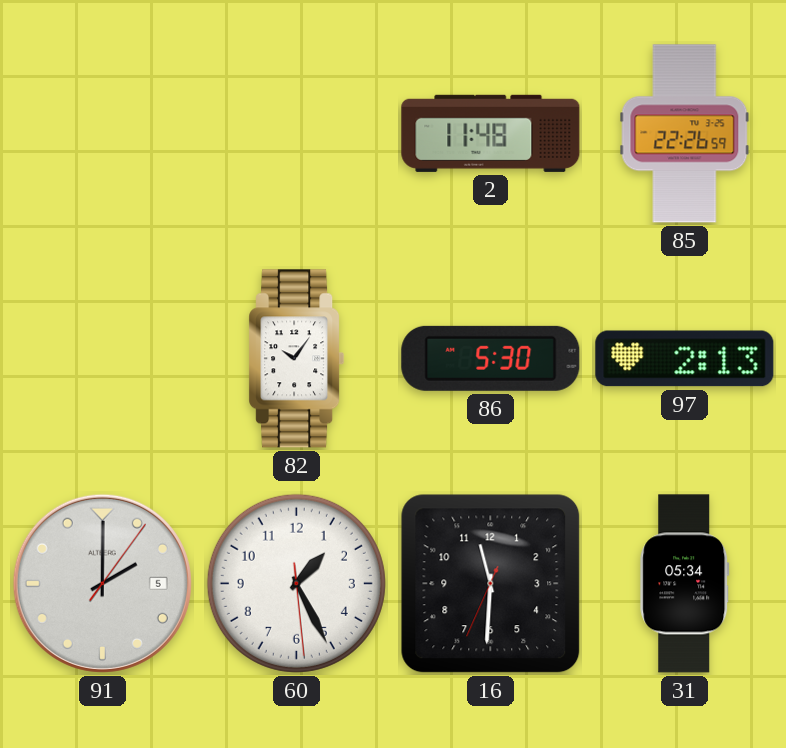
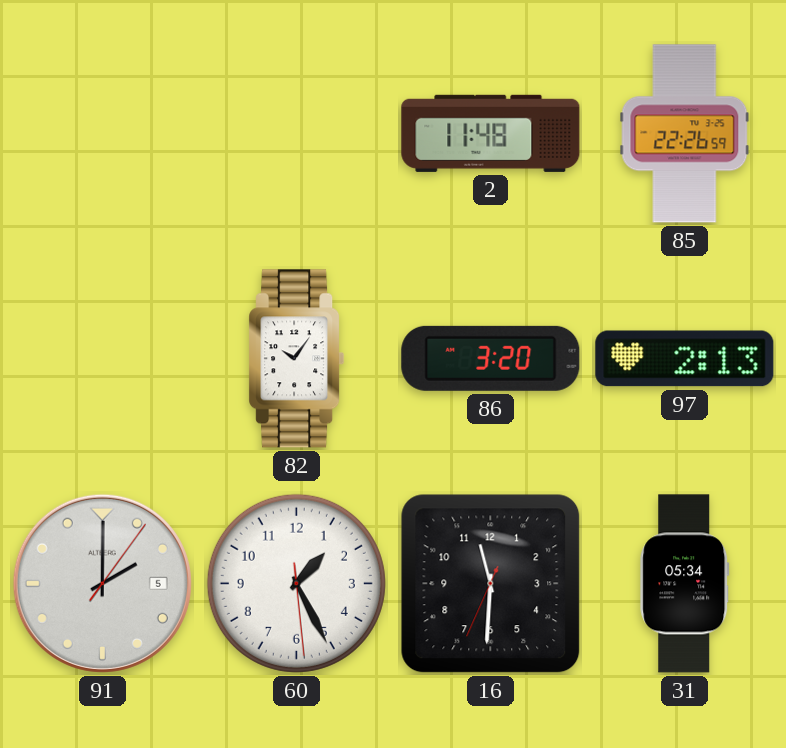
86: 5:30 -> 3:20 (491, 358)
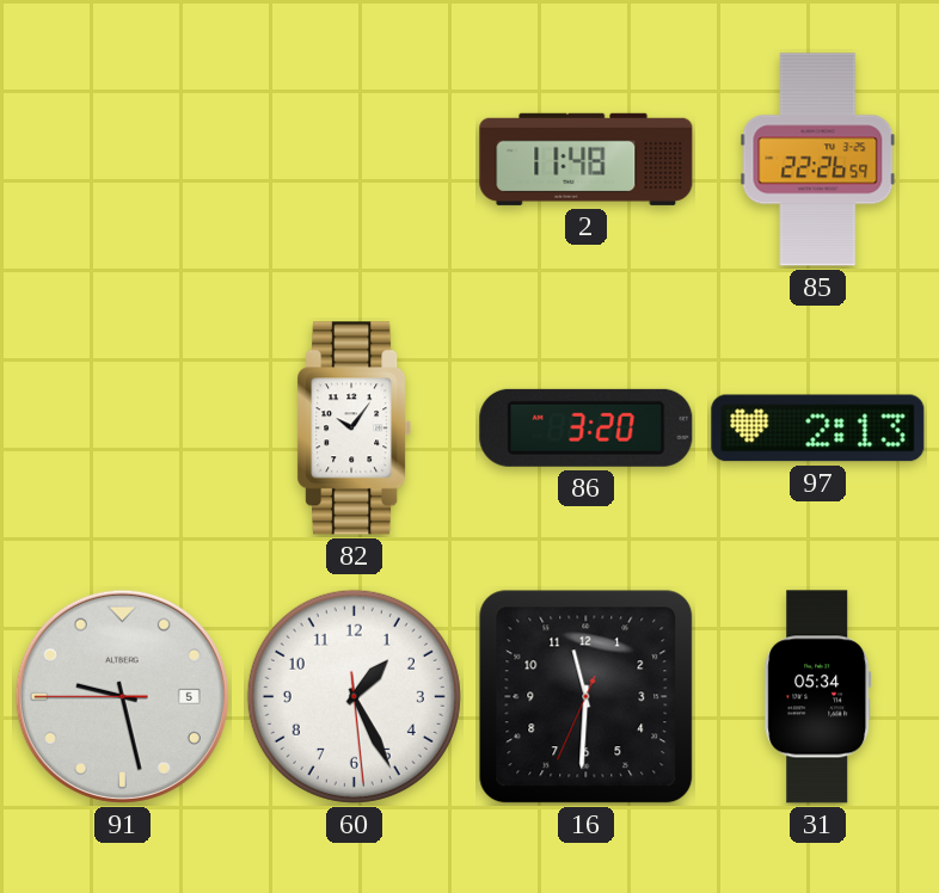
91: 2:00 -> 9:27 (122, 696)
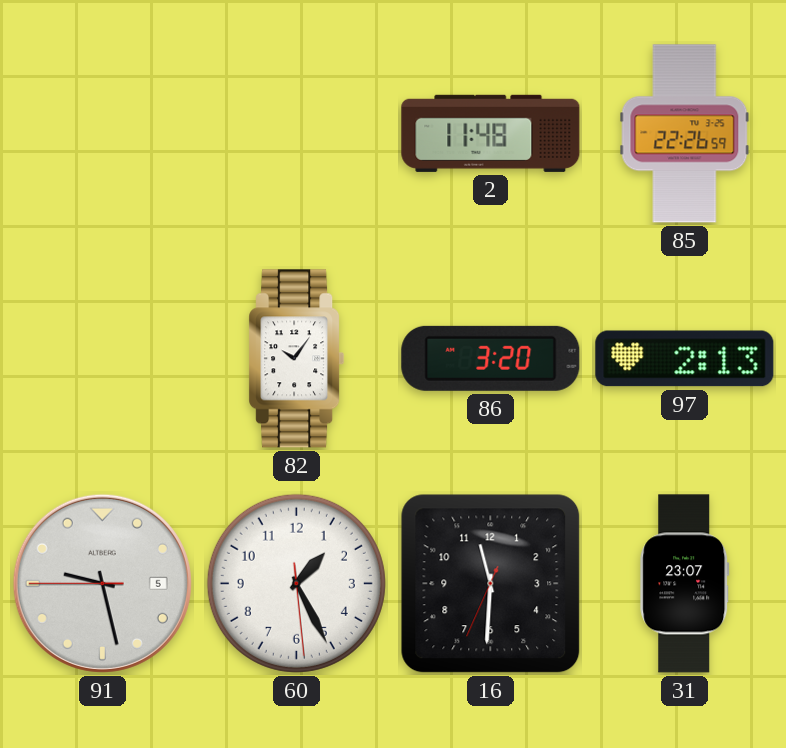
31: 05:34 -> 23:07 (685, 584)
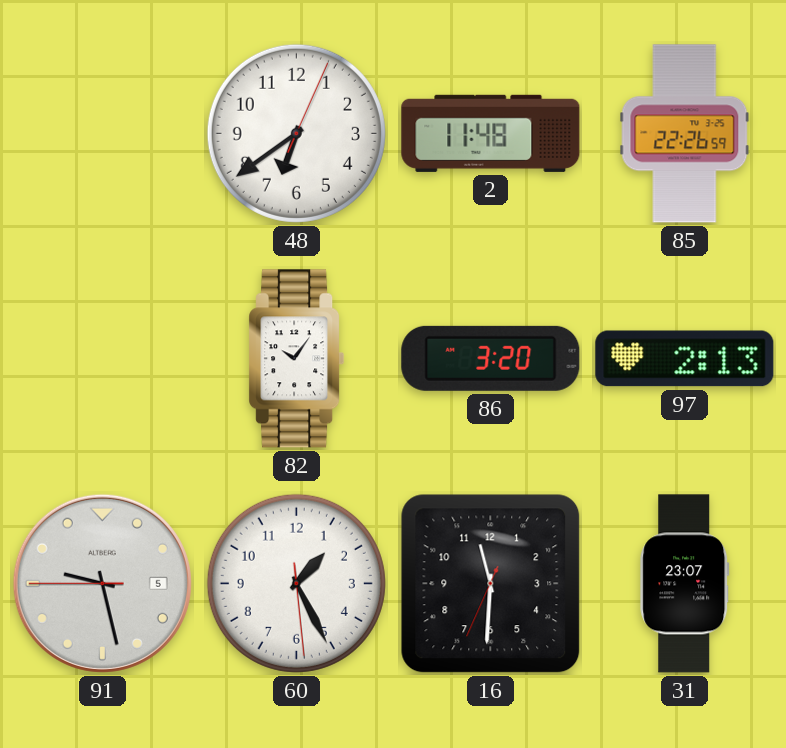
48: none -> 6:39 (296, 133)
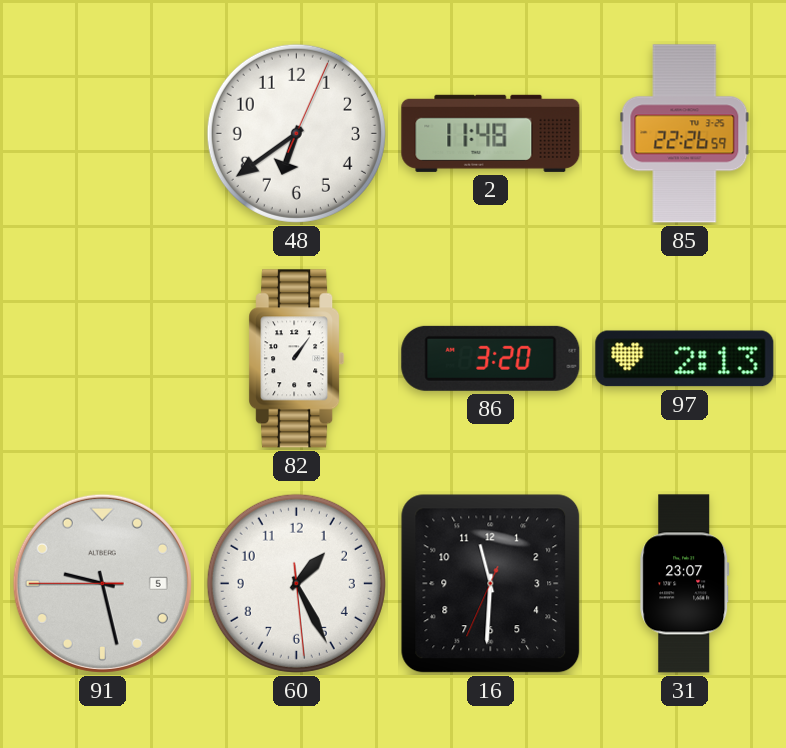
82: 10:06 -> 1:06 (297, 359)
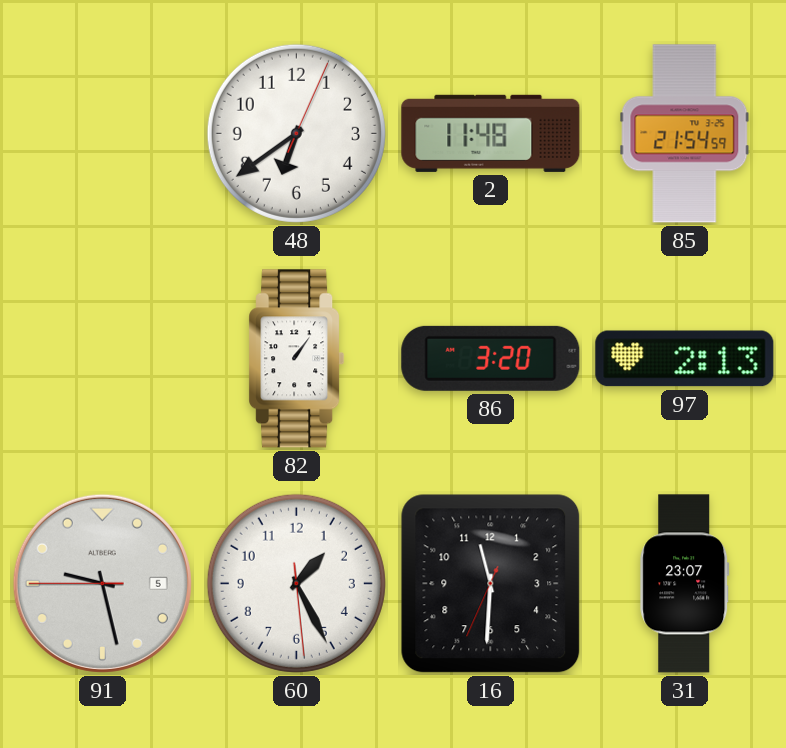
85: 22:26 -> 21:54 (685, 134)
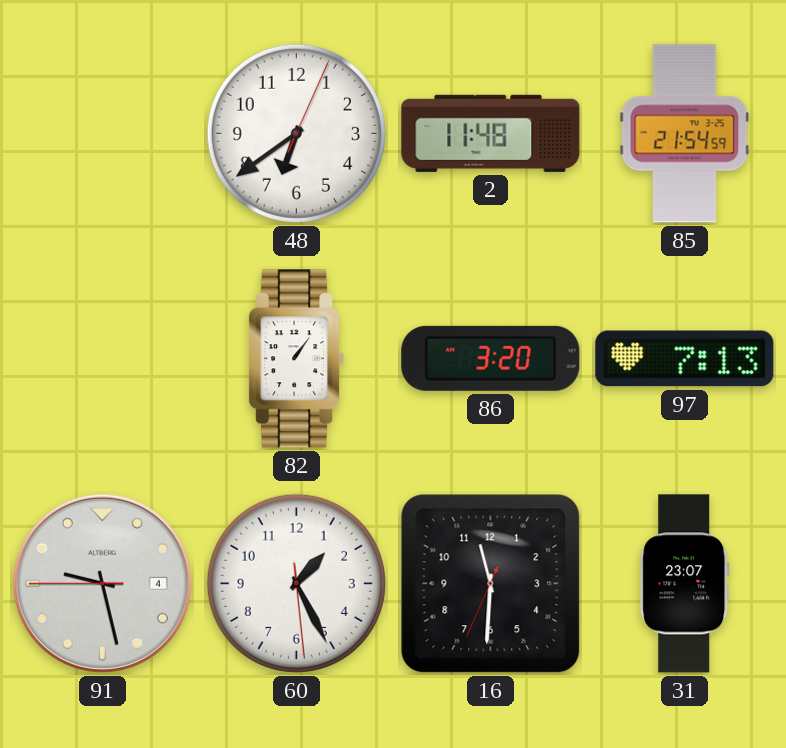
97: 2:13 -> 7:13 (685, 359)
91 date: 5 -> 4 (102, 583)
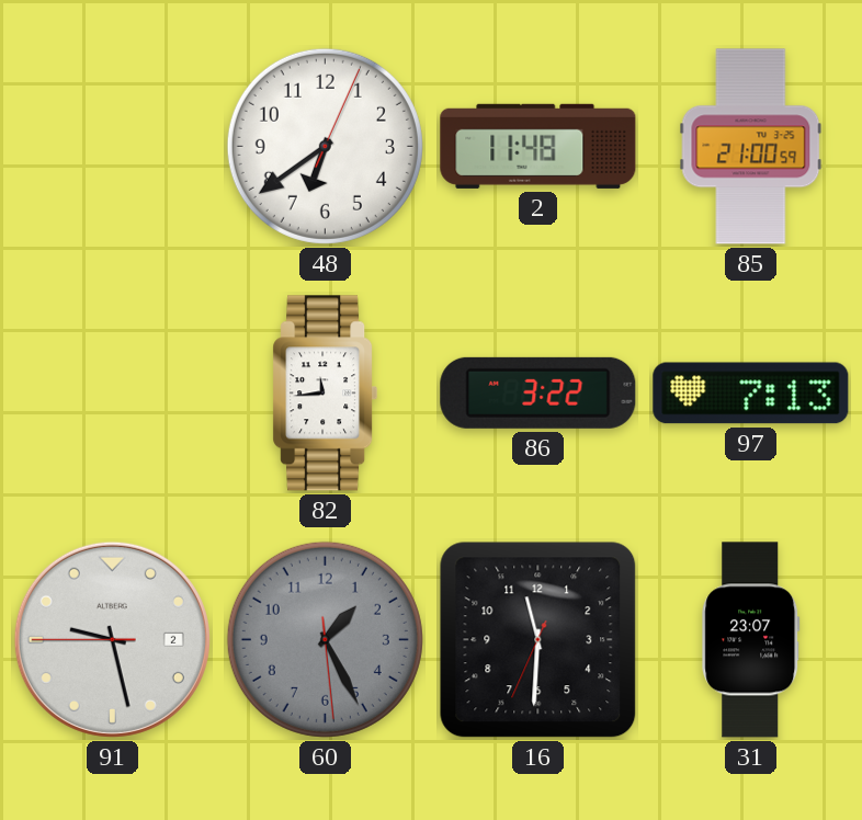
85: 21:54 -> 21:00 (751, 147)
82: 1:06 -> 11:44 (326, 394)
86: 3:20 -> 3:22 (538, 392)
91 date: 4 -> 2 (112, 639)
60 dial: white -> grey (325, 639)
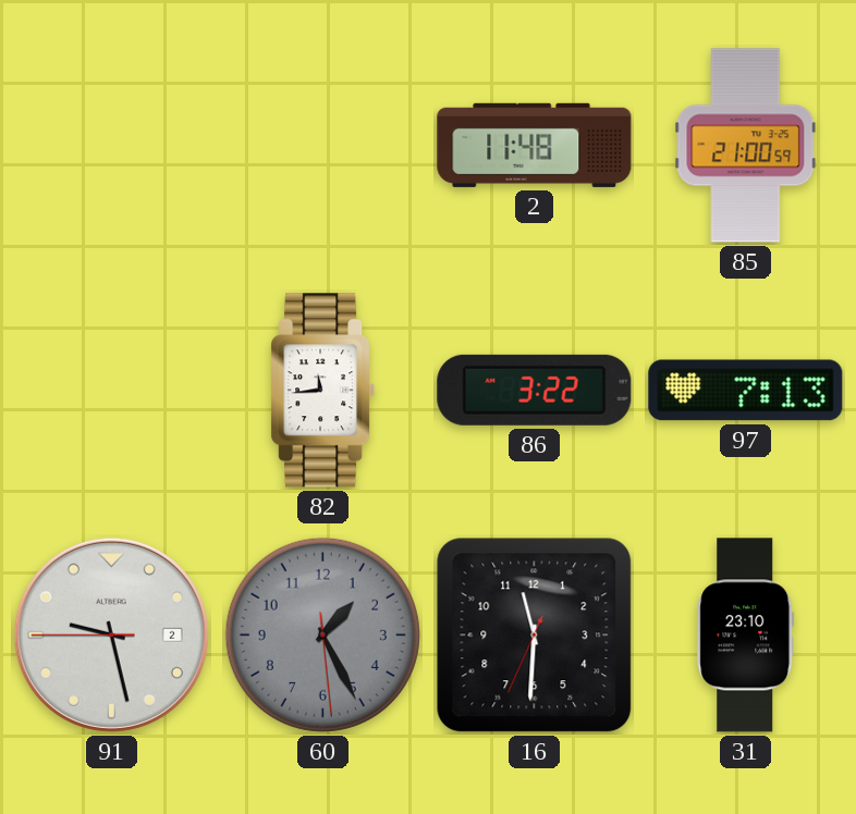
48: 6:39 -> none (325, 146)
31: 23:07 -> 23:10 (746, 636)
